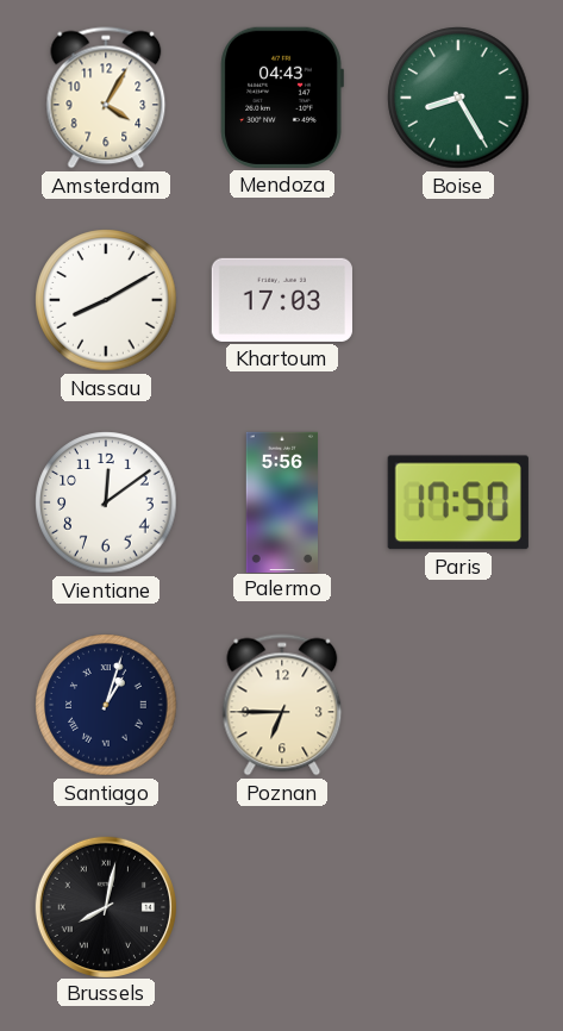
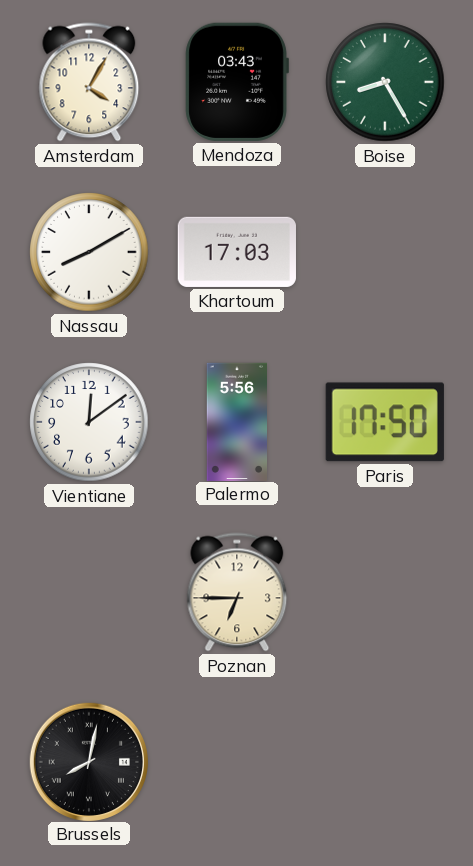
Mendoza: 04:43 -> 03:43 (237, 82)
Santiago: 1:03 -> none (106, 705)
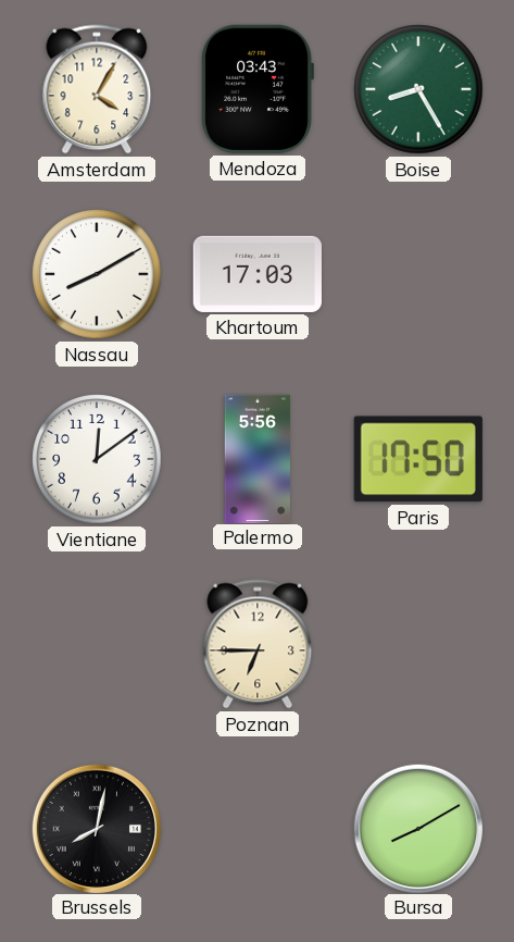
Bursa: none -> 8:10 (417, 828)
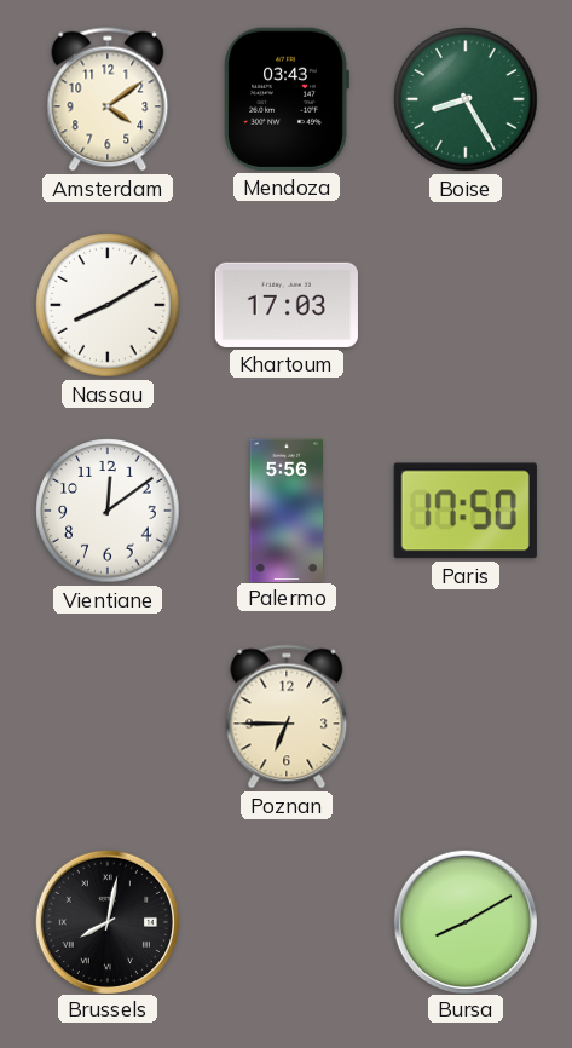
Amsterdam: 4:05 -> 4:09 (108, 99)
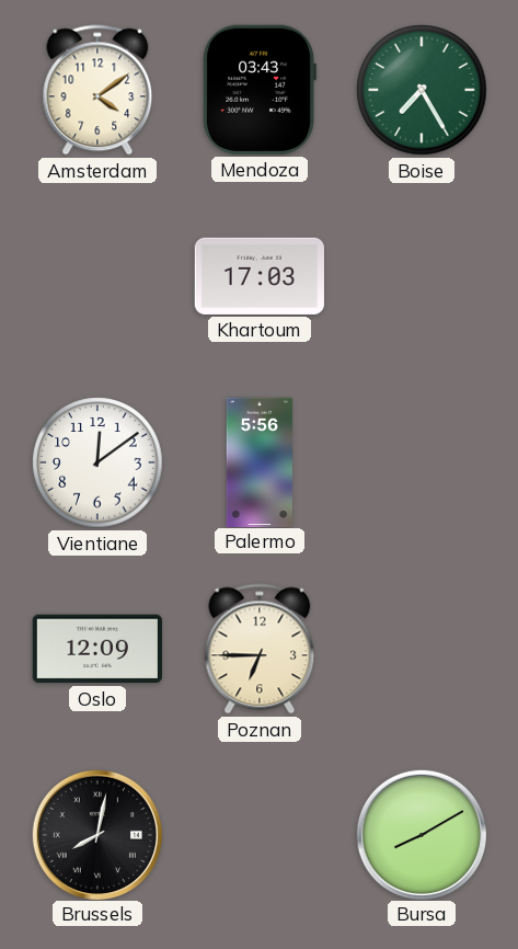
Boise: 8:25 -> 7:25 (422, 90)
Nassau: 8:10 -> none (108, 305)
Paris: 17:50 -> none (466, 511)
Oslo: none -> 12:09 (97, 649)
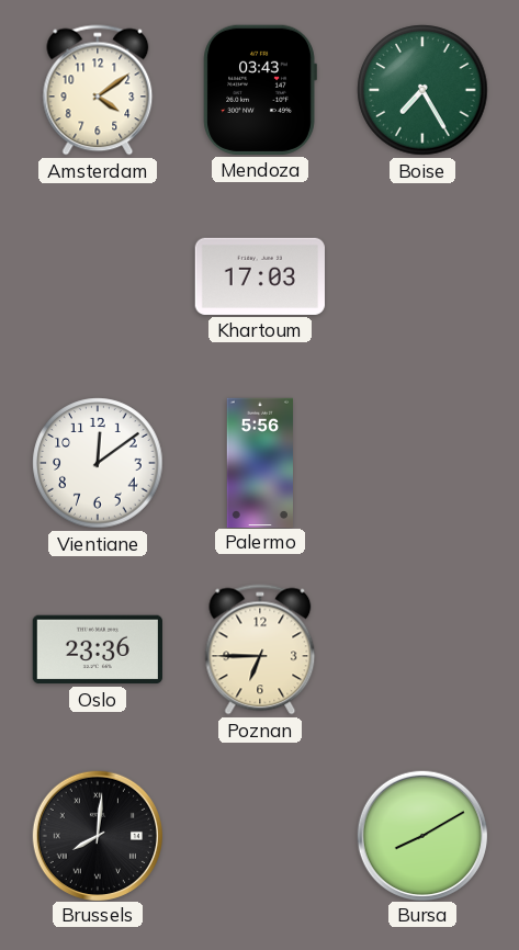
Oslo: 12:09 -> 23:36 (98, 649)
Brussels: 8:02 -> 8:01 (97, 835)
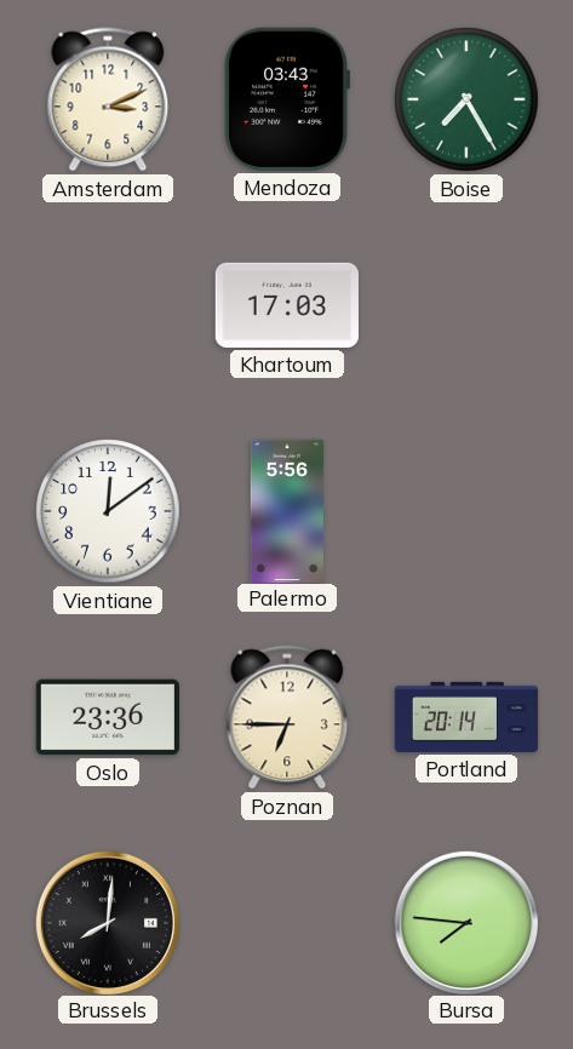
Amsterdam: 4:09 -> 3:11 (108, 99)
Portland: none -> 20:14 (466, 717)
Bursa: 8:10 -> 7:46 (465, 922)
